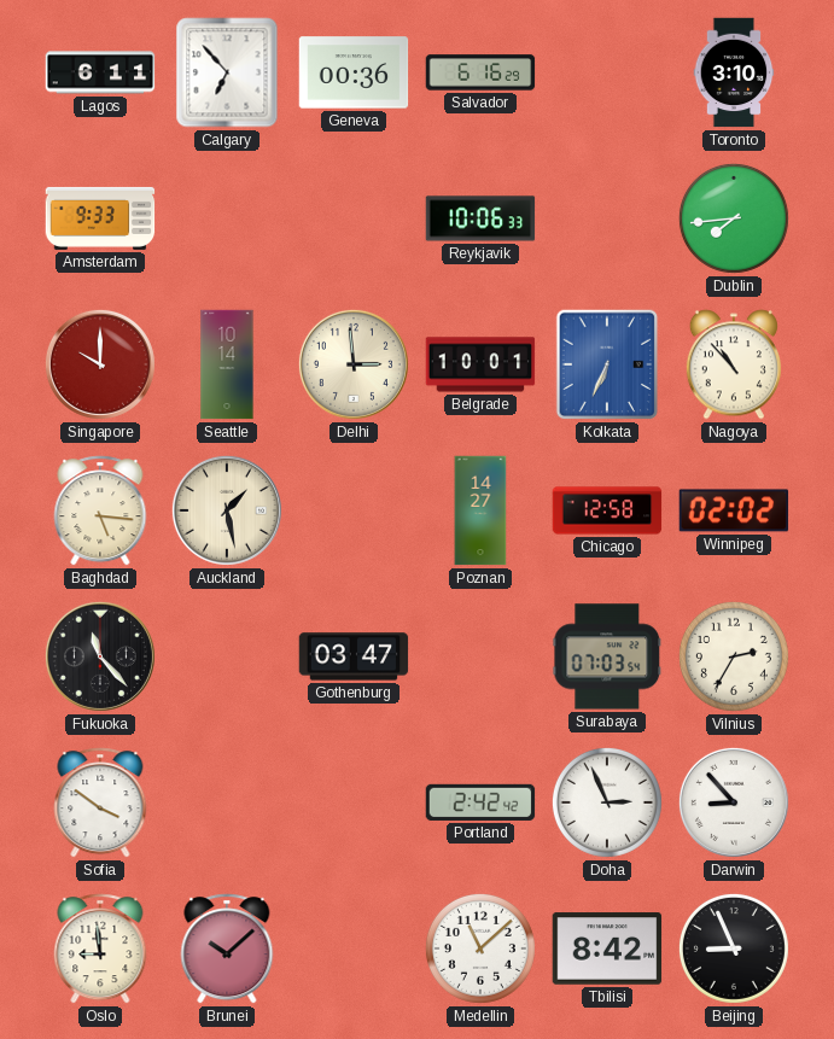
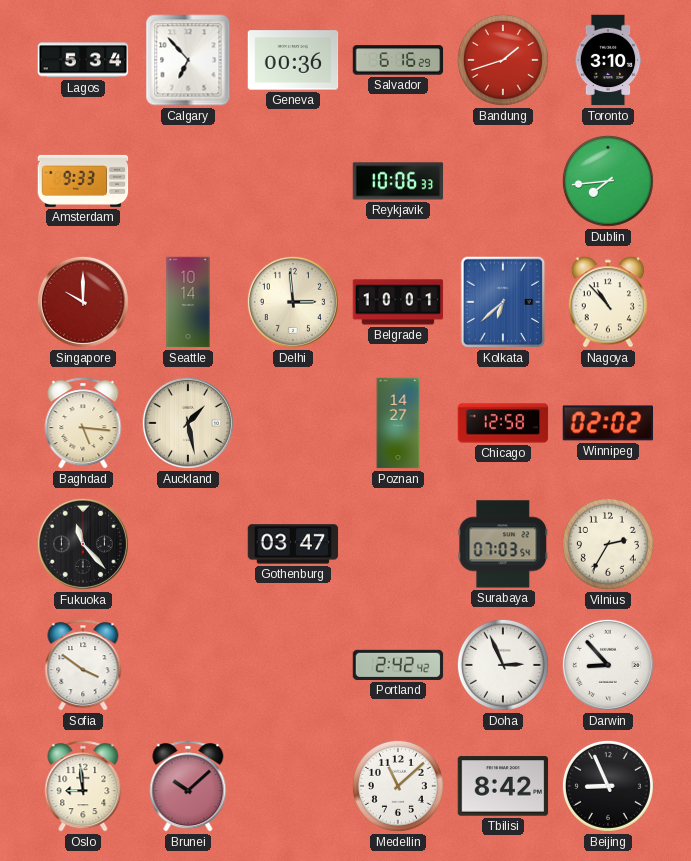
Lagos: 6:11 -> 5:34 (83, 60)
Bandung: none -> 1:42 (503, 60)
Kolkata: 6:34 -> 6:38 (503, 302)
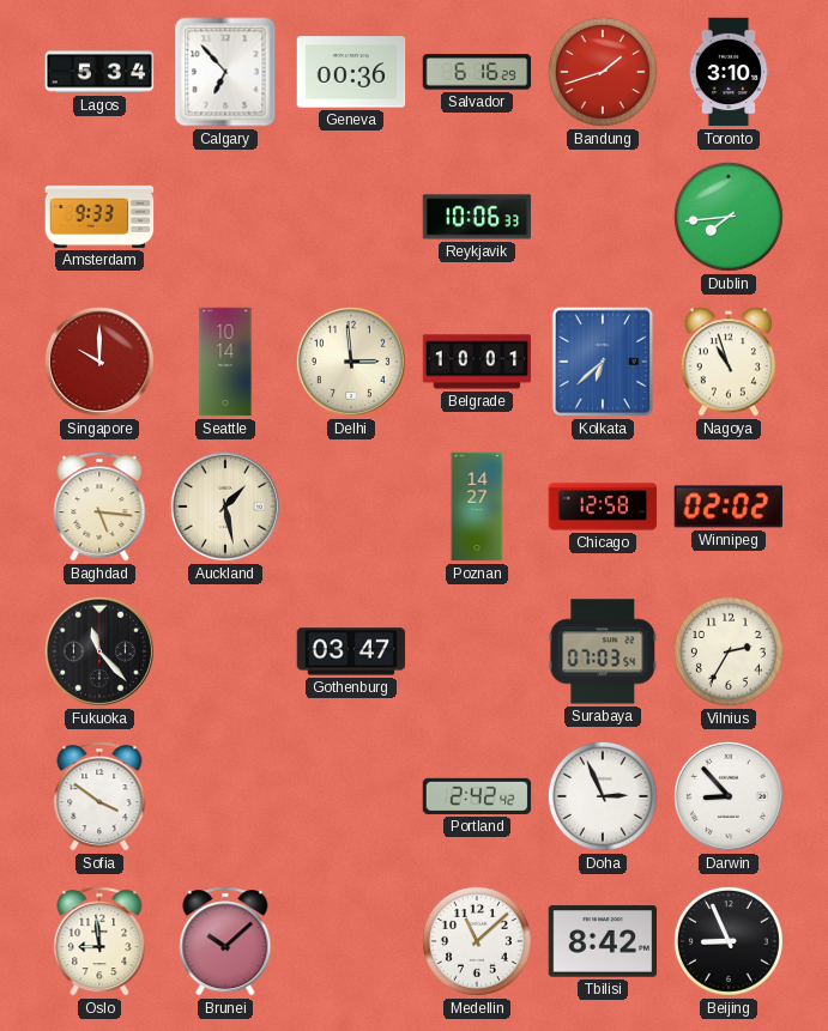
Nagoya: 10:53 -> 10:57 (729, 362)
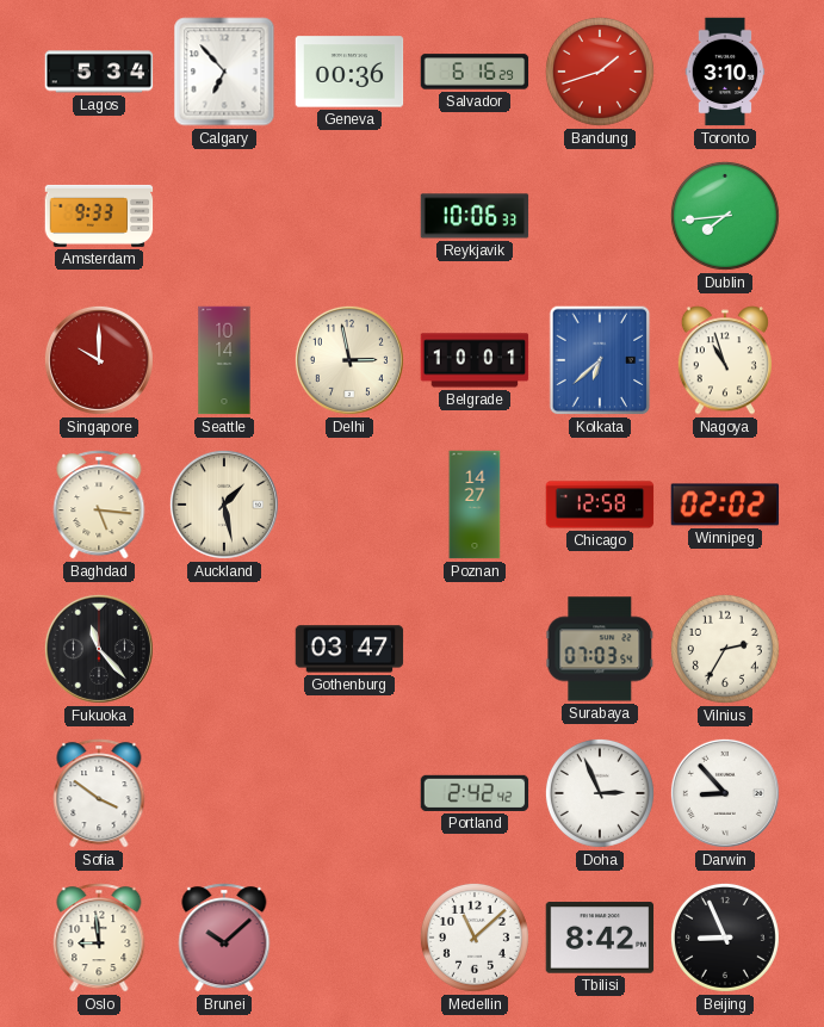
Delhi: 2:59 -> 2:58 (349, 360)
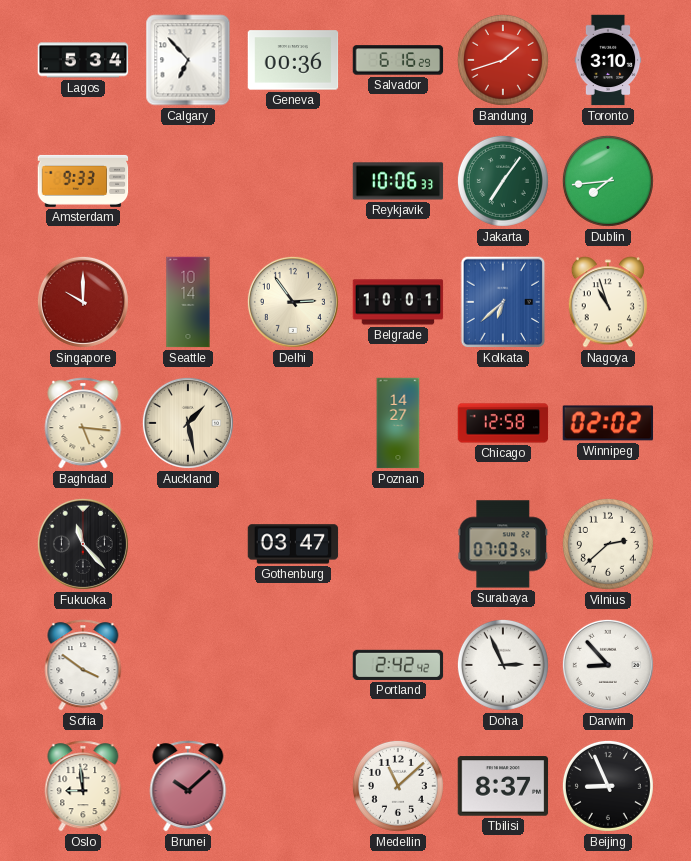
Jakarta: none -> 7:06 (503, 181)
Delhi: 2:58 -> 2:54 (293, 302)
Vilnius: 2:35 -> 2:38 (608, 544)
Tbilisi: 8:42 -> 8:37 (503, 786)
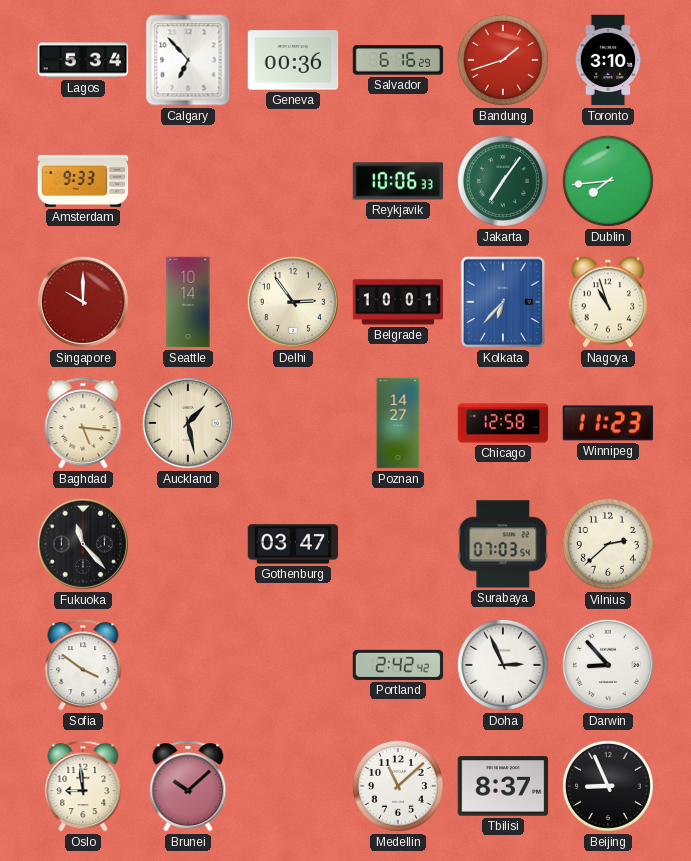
Kolkata: 6:38 -> 6:37 (503, 302)
Winnipeg: 02:02 -> 11:23 (608, 423)
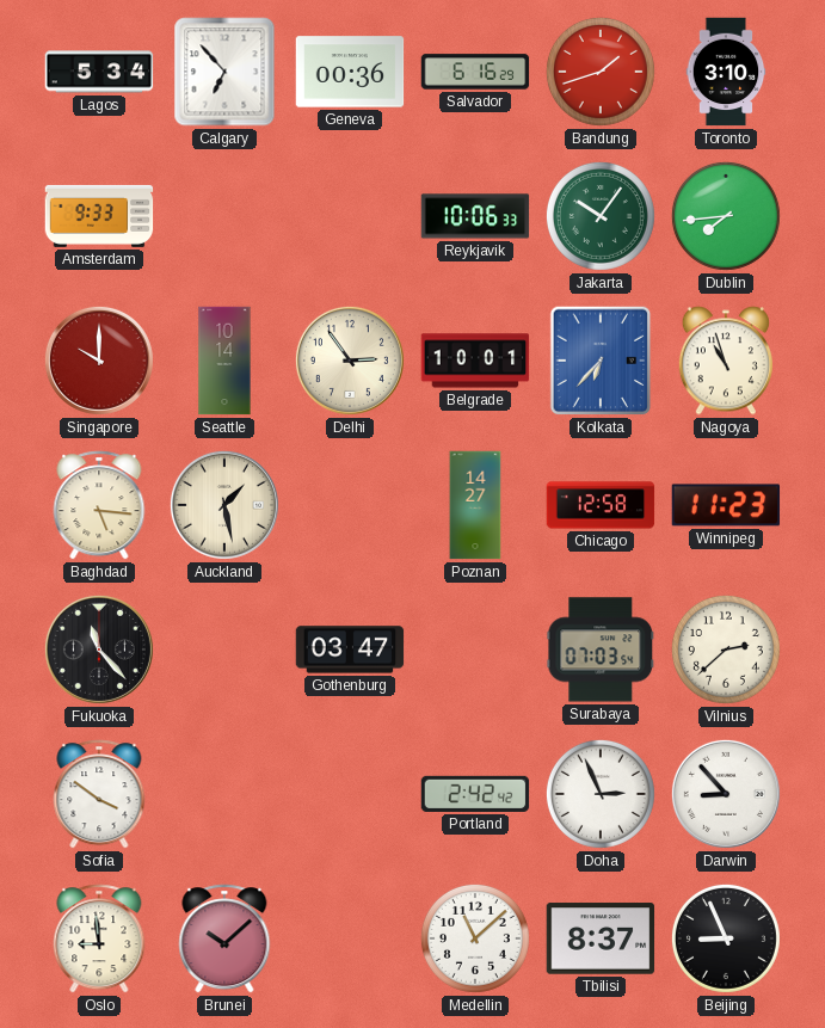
Jakarta: 7:06 -> 10:06 (601, 216)
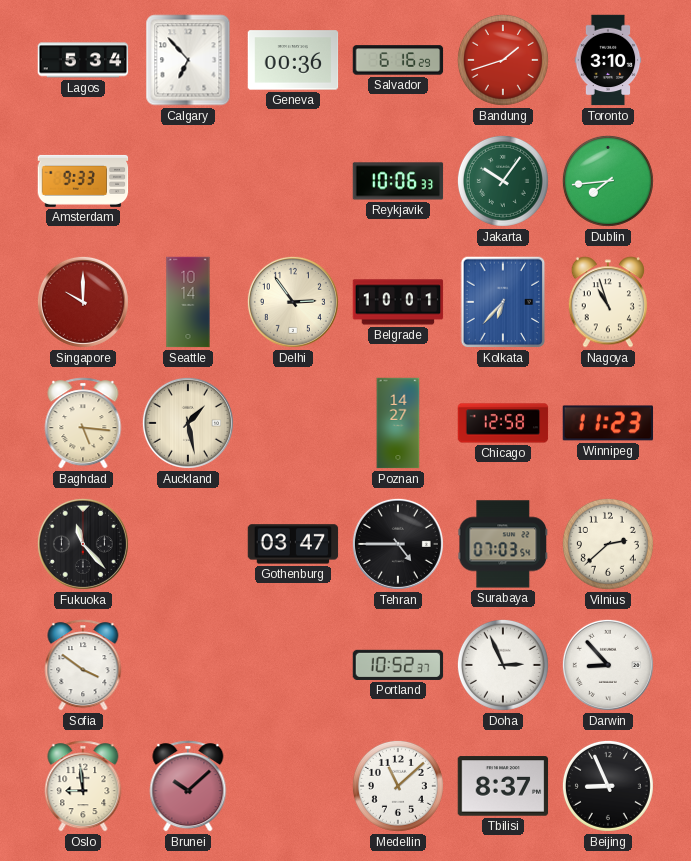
Tehran: none -> 4:45 (398, 544)
Portland: 2:42 -> 10:52 (398, 665)
